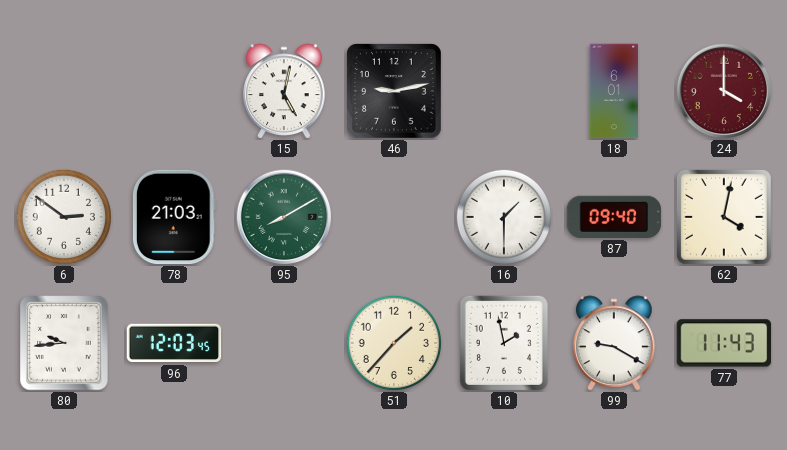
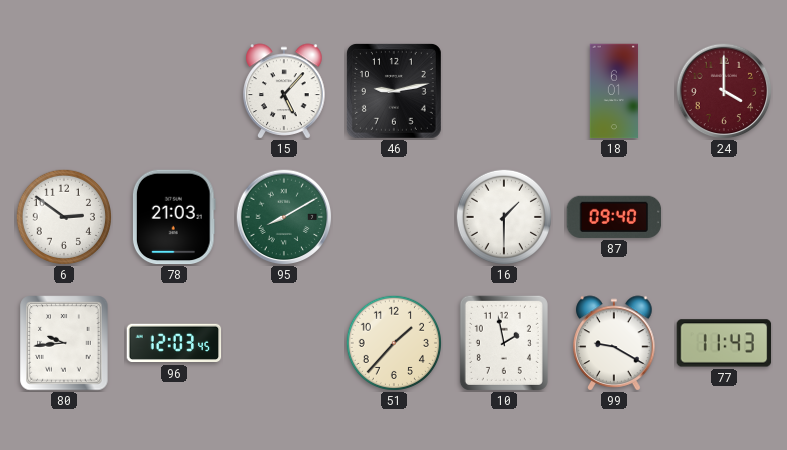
15: 5:02 -> 5:07 (284, 91)
62: 4:02 -> none (724, 217)
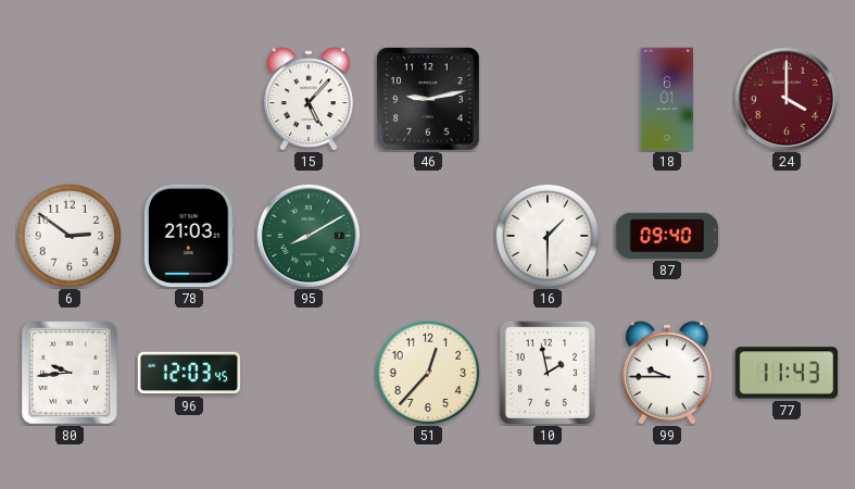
51: 1:37 -> 12:37 (427, 372)
99: 9:20 -> 9:45 (667, 373)
